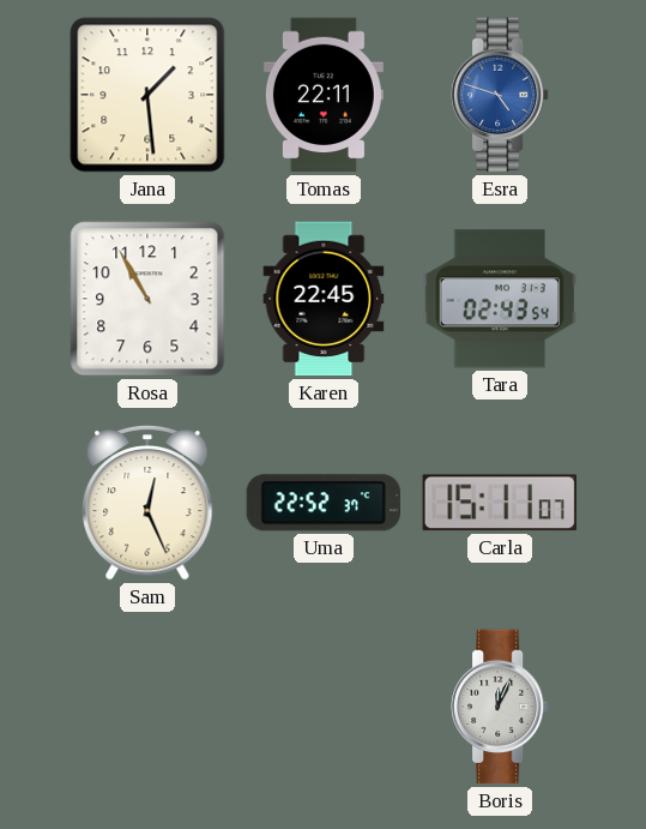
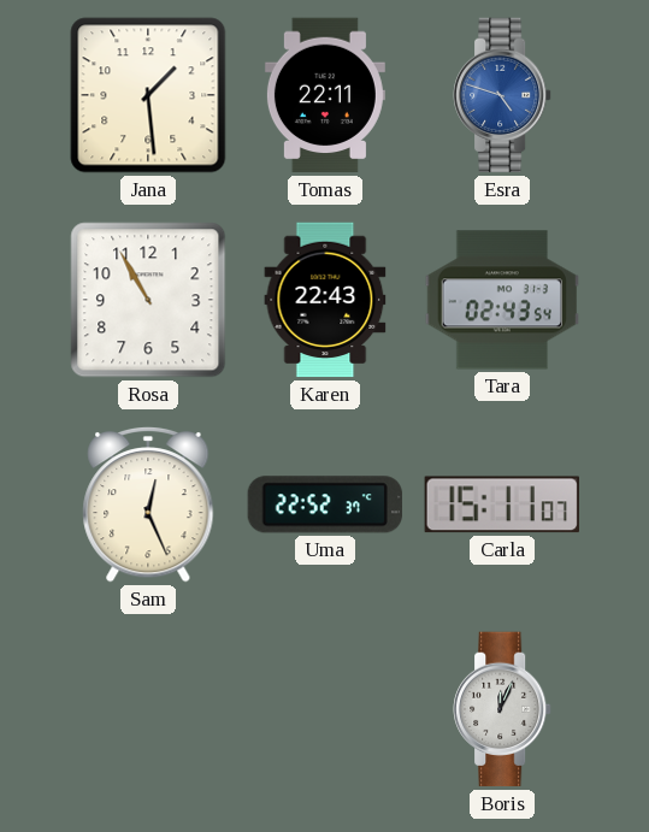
Karen: 22:45 -> 22:43 (325, 300)
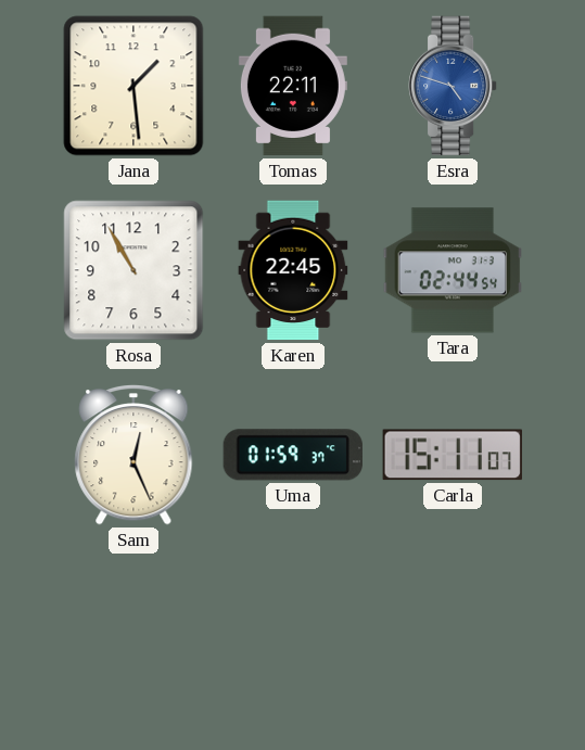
Karen: 22:43 -> 22:45 (293, 270)
Tara: 02:43 -> 02:44 (453, 270)
Uma: 22:52 -> 01:59 (292, 455)
Boris: 12:04 -> none (503, 709)
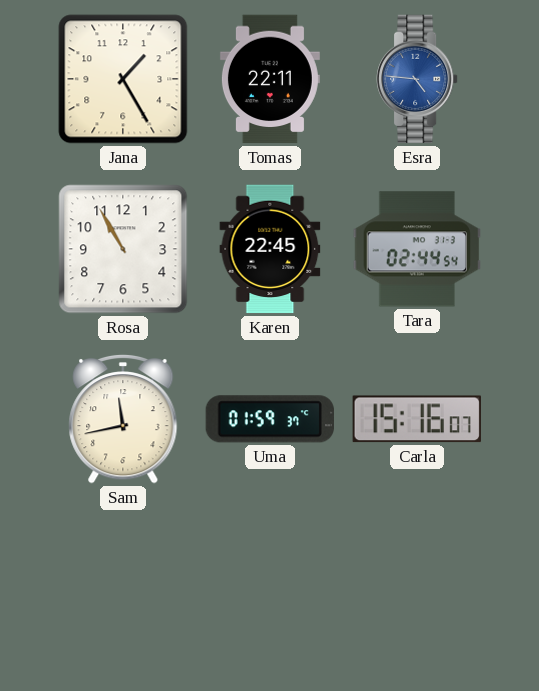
Jana: 1:29 -> 1:25 (123, 79)
Esra: 4:48 -> 4:46 (418, 79)
Sam: 12:26 -> 11:43 (123, 419)
Carla: 15:11 -> 15:16 (417, 419)
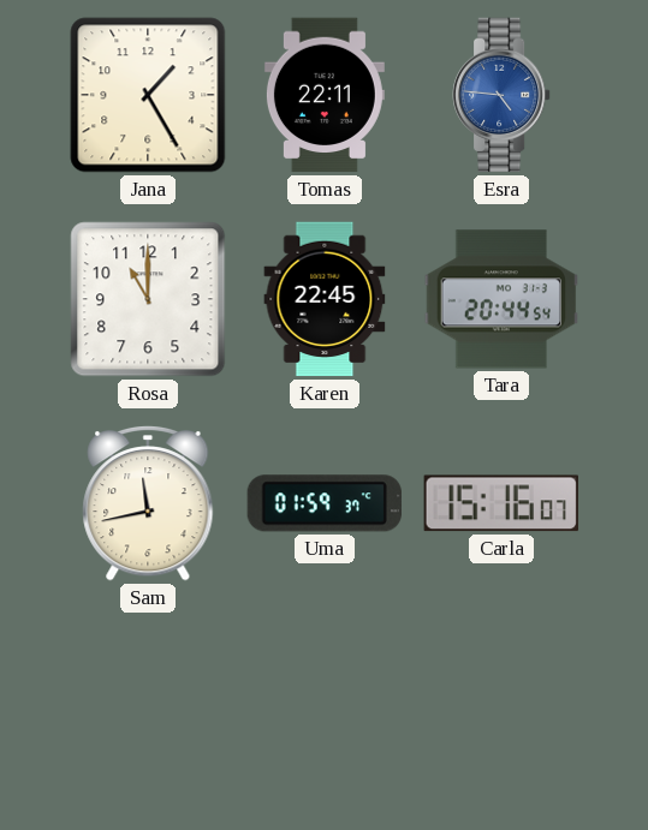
Rosa: 10:55 -> 11:00 (148, 299)
Tara: 02:44 -> 20:44 (501, 299)
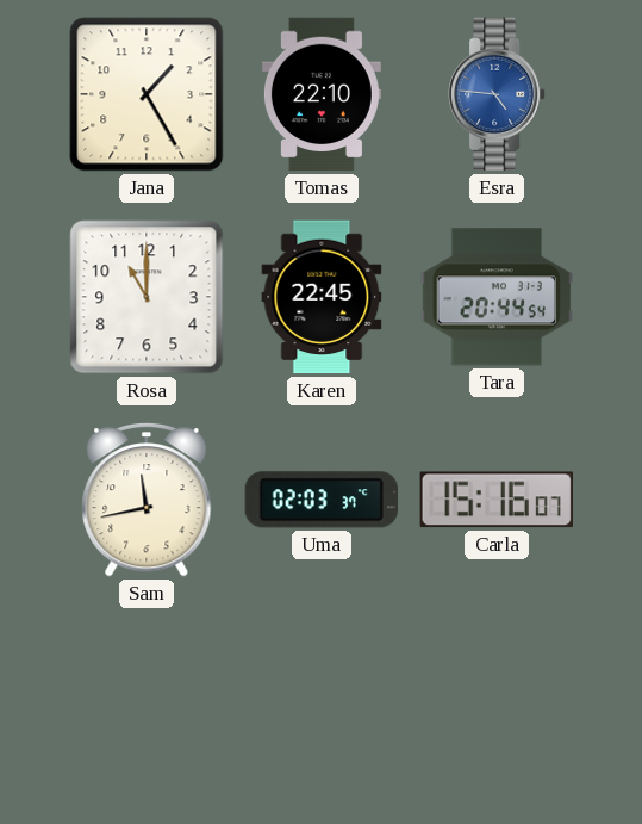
Tomas: 22:11 -> 22:10 (322, 94)
Uma: 01:59 -> 02:03 (320, 500)
